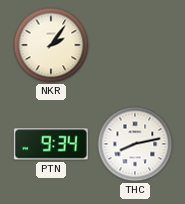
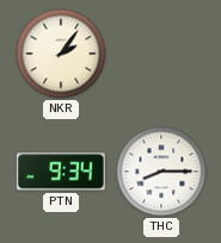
THC: 8:13 -> 8:15 (161, 172)
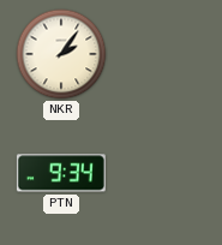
THC: 8:15 -> none (161, 172)
